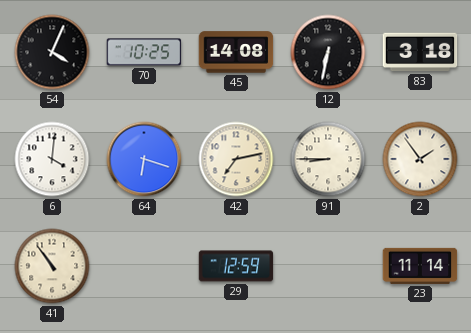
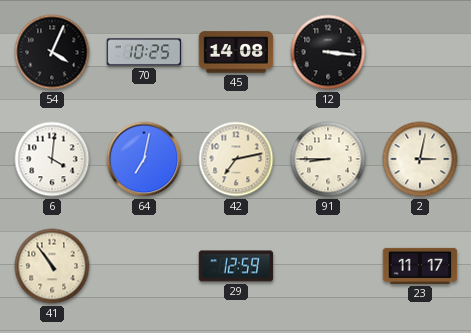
12: 6:32 -> 3:16 (328, 52)
83: 3:18 -> none (420, 52)
64: 6:18 -> 7:02 (144, 159)
2: 1:54 -> 3:02 (420, 159)
23: 11:14 -> 11:17 (420, 266)
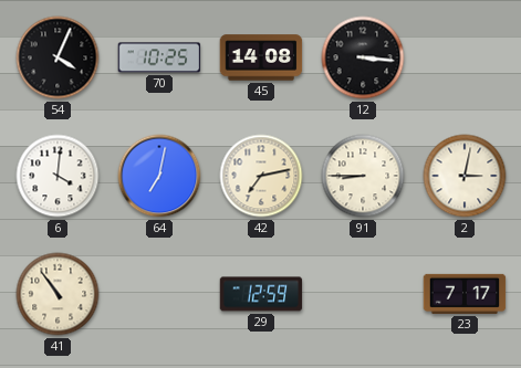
23: 11:17 -> 7:17 (465, 294)
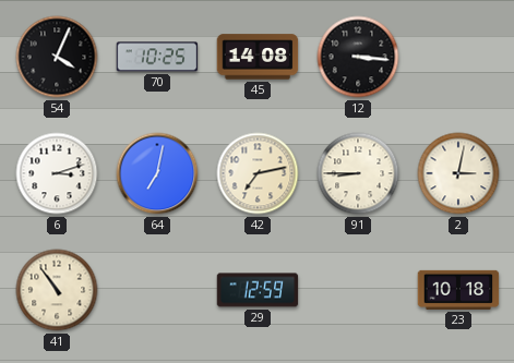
6: 4:01 -> 3:12 (57, 173)
23: 7:17 -> 10:18 (458, 290)
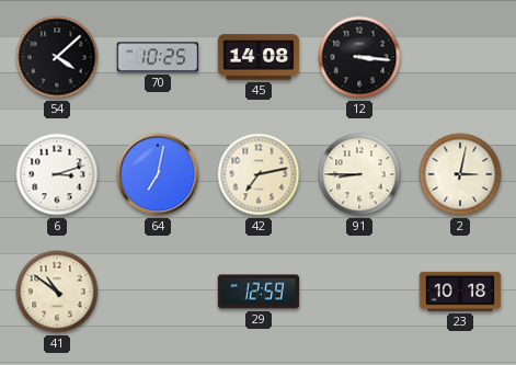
54: 4:04 -> 4:08 (57, 57)
41: 10:54 -> 10:51 (57, 292)
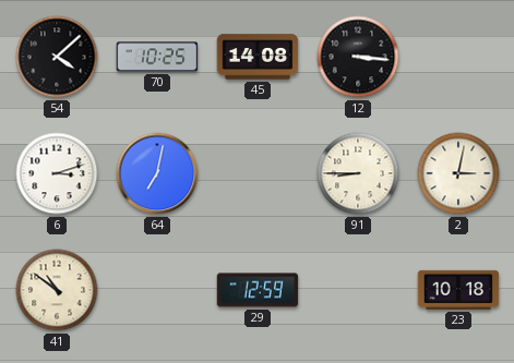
42: 7:13 -> none (259, 174)
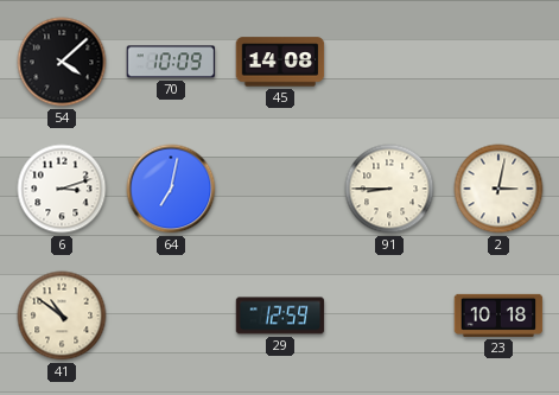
70: 10:25 -> 10:09 (171, 62)
12: 3:16 -> none (358, 57)
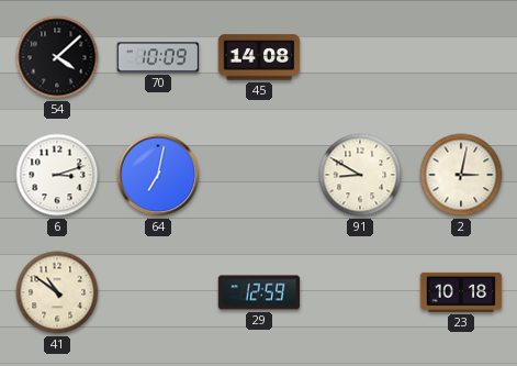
91: 8:45 -> 8:50 (360, 175)
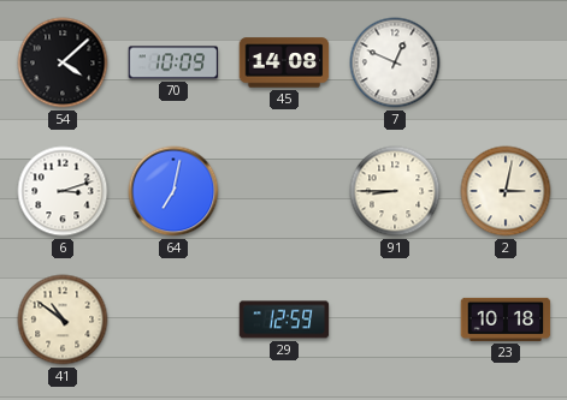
7: none -> 12:49 (395, 62)
91: 8:50 -> 8:45 (395, 191)
